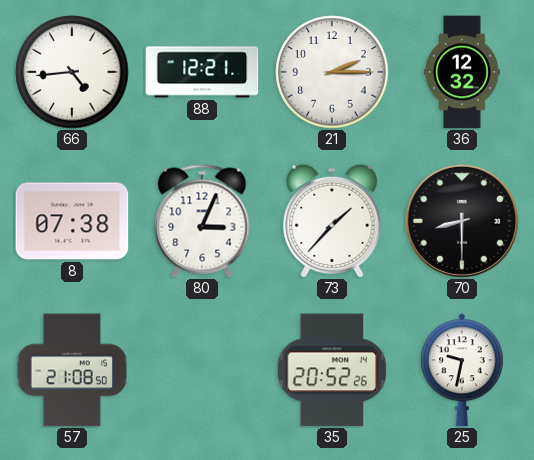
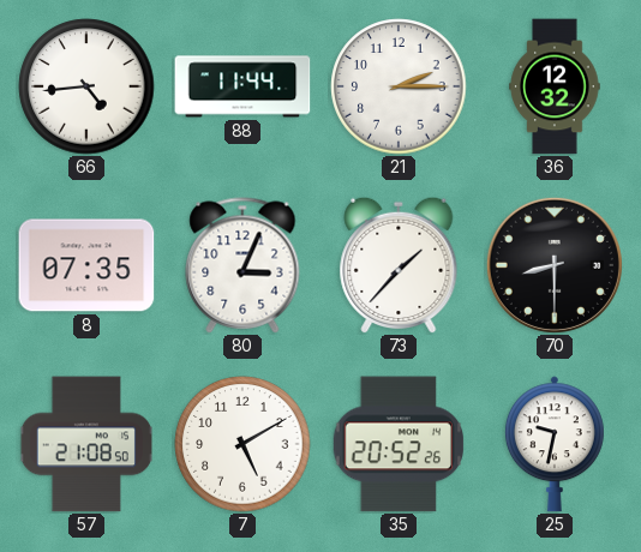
88: 12:21 -> 11:44 (242, 86)
8: 07:38 -> 07:35 (86, 265)
7: none -> 5:10 (242, 444)
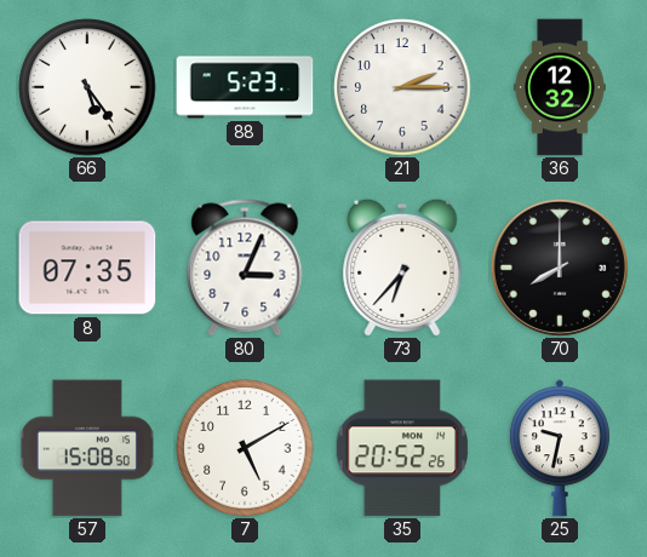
66: 4:44 -> 5:24 (87, 87)
88: 11:44 -> 5:23 (245, 87)
73: 1:37 -> 6:37 (402, 268)
70: 8:30 -> 8:00 (560, 268)
57: 21:08 -> 15:08 (87, 448)
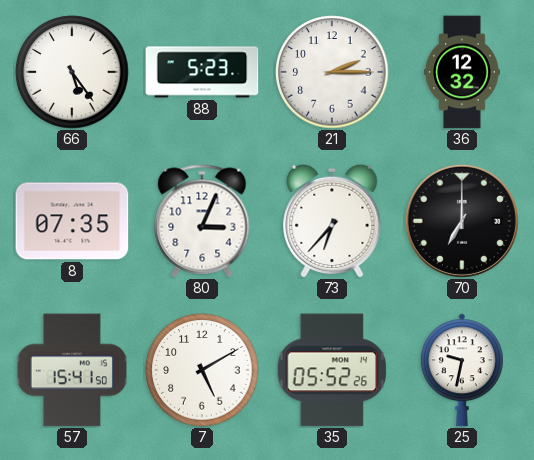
70: 8:00 -> 7:00 (462, 221)
57: 15:08 -> 15:41 (72, 370)
35: 20:52 -> 05:52 (331, 370)
